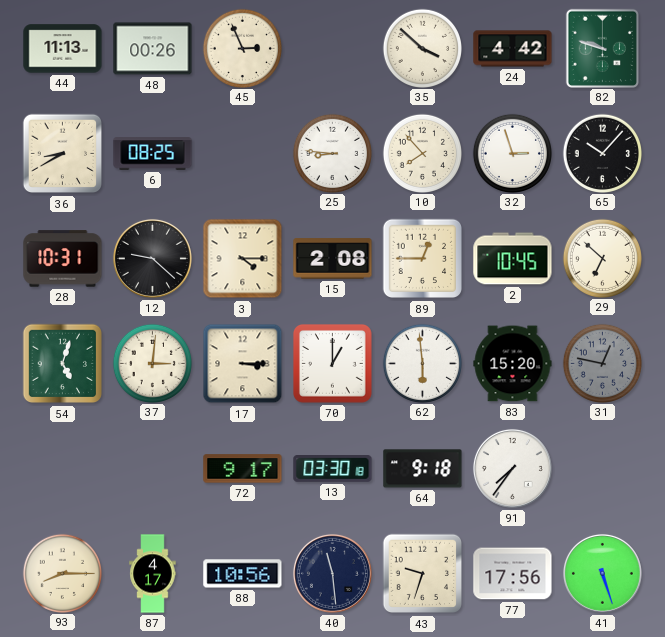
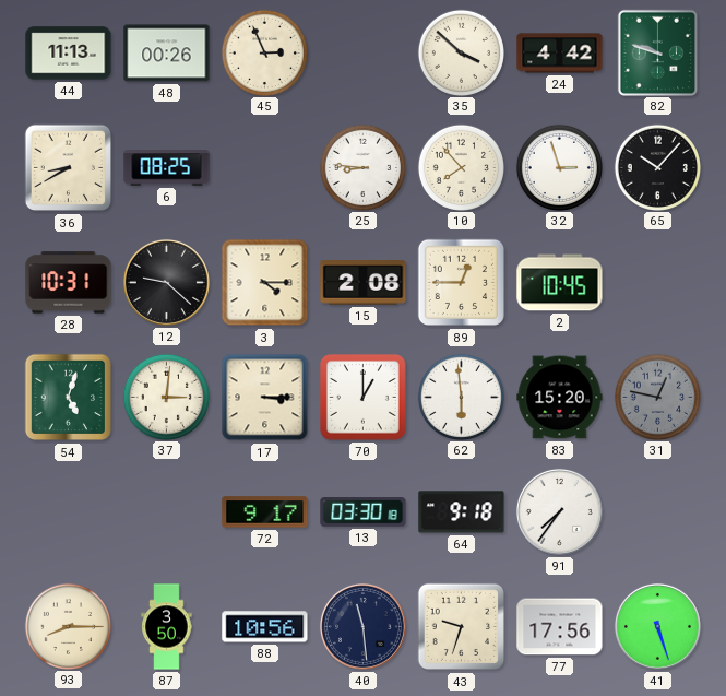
29: 6:52 -> none (602, 258)
87: 4:17 -> 3:50 (167, 627)
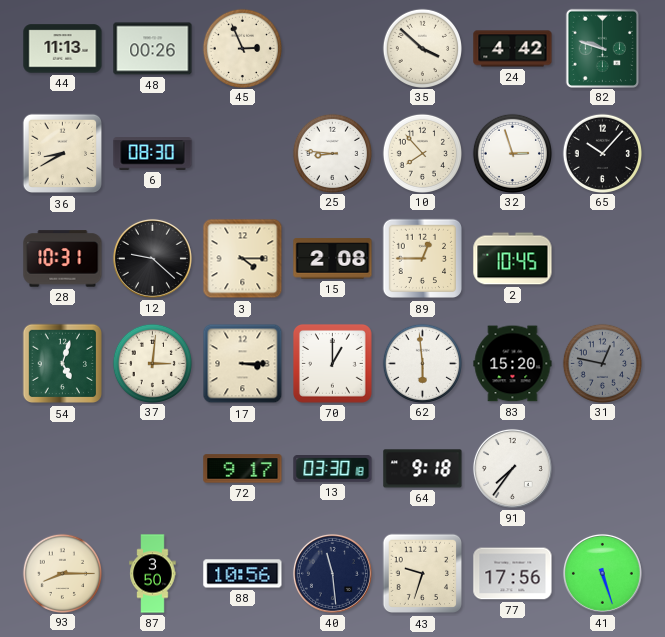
6: 08:25 -> 08:30 (153, 154)
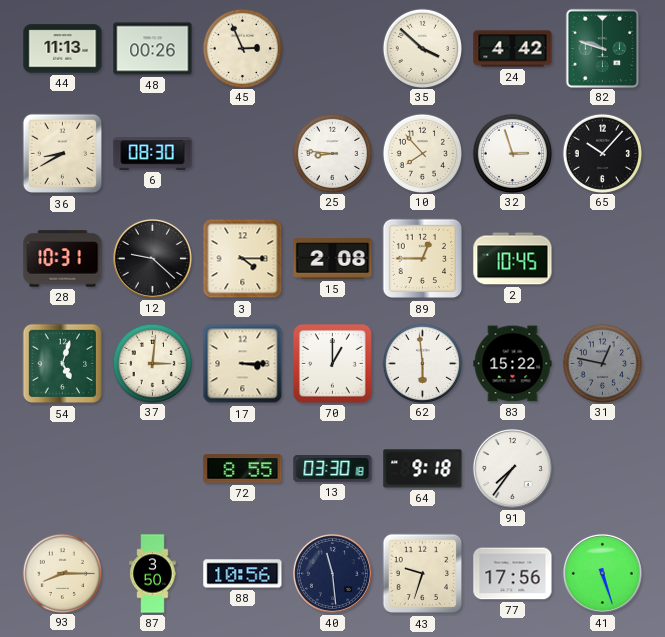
83: 15:20 -> 15:22 (513, 364)
72: 9:17 -> 8:55 (243, 469)
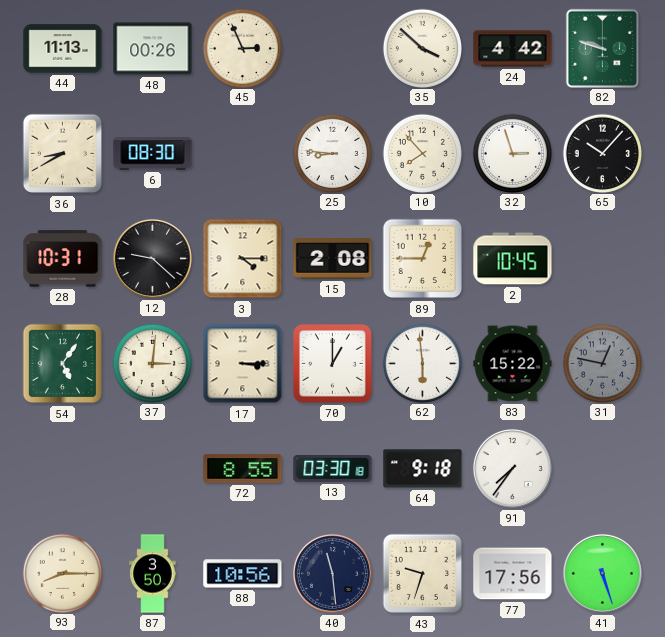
54: 5:03 -> 5:06 (63, 364)
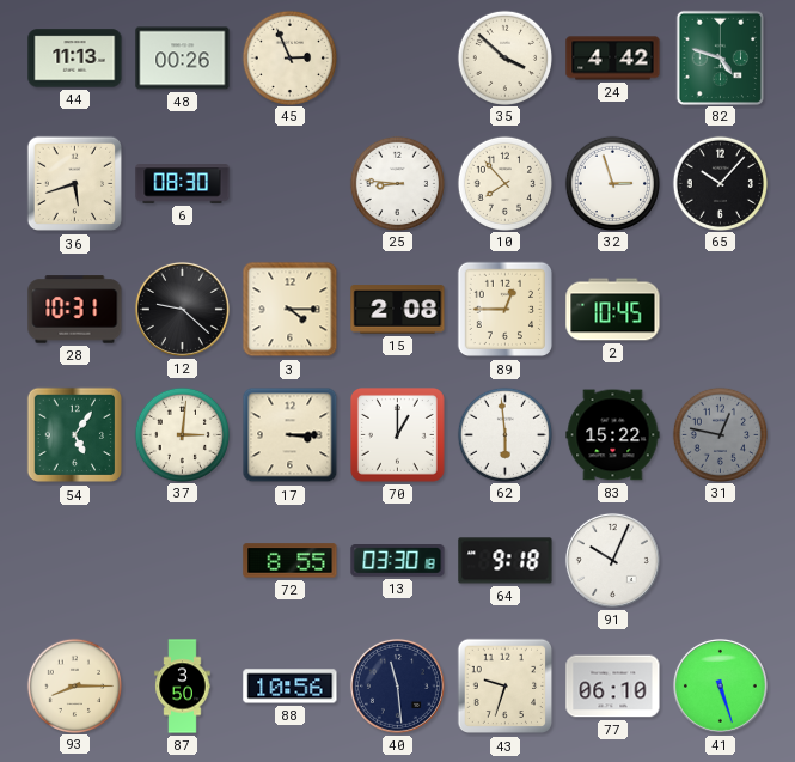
82: 9:48 -> 4:48 (720, 57)
36: 8:40 -> 5:42 (75, 184)
91: 7:36 -> 10:04 (612, 560)
77: 17:56 -> 06:10 (613, 687)
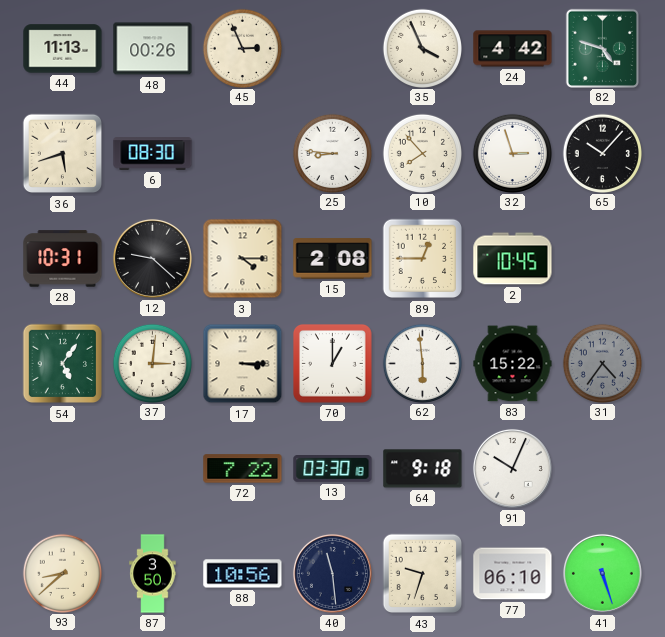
35: 3:52 -> 3:56 (422, 48)
31: 12:47 -> 4:36 (602, 363)
72: 8:55 -> 7:22 (243, 469)
93: 8:15 -> 8:38 (62, 573)
